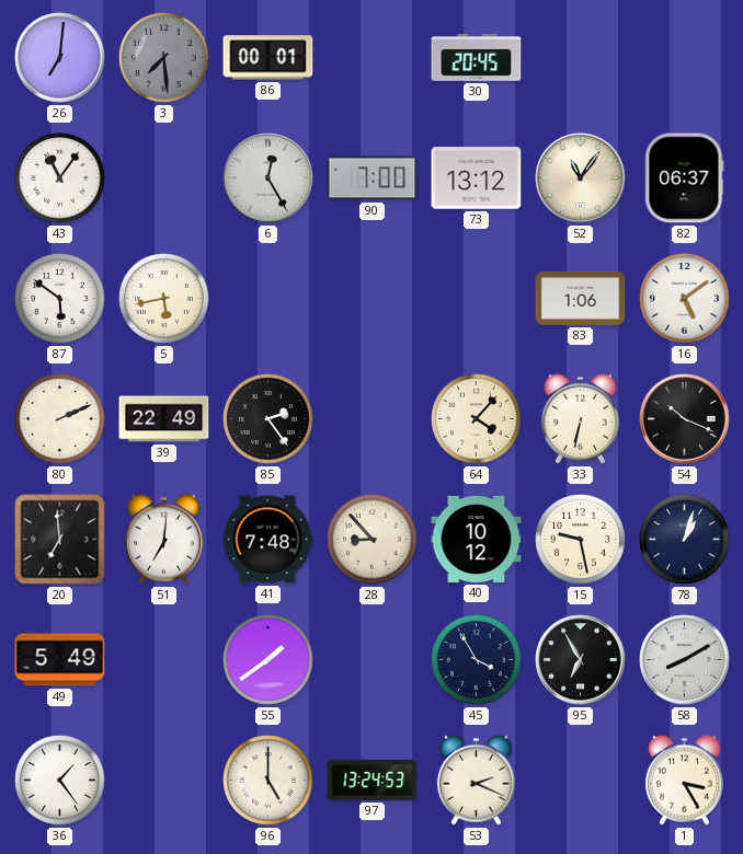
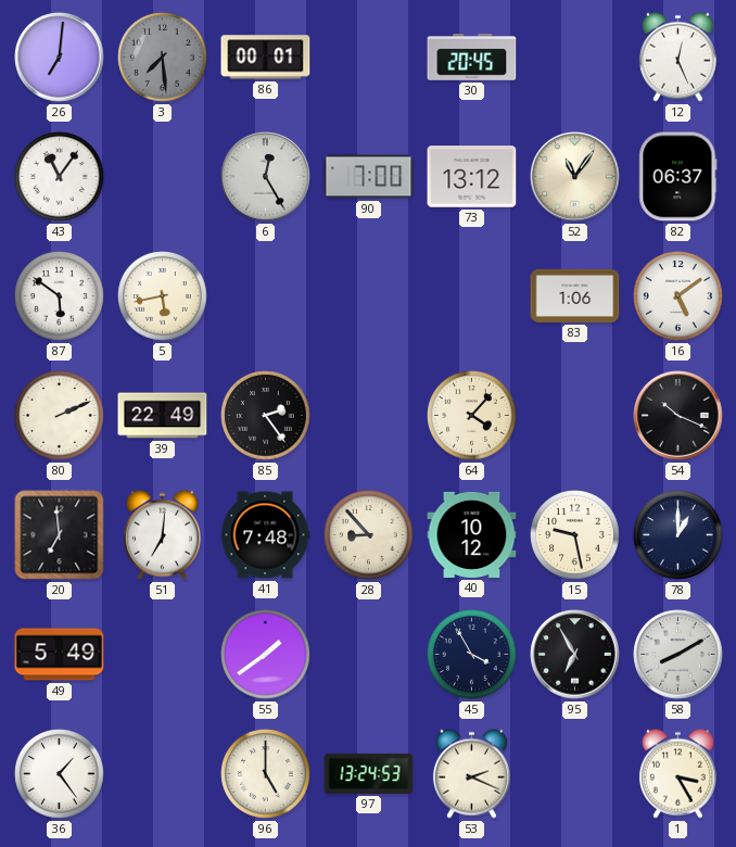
12: none -> 12:26 (677, 56)
33: 6:32 -> none (580, 418)
78: 1:03 -> 1:00 (678, 535)
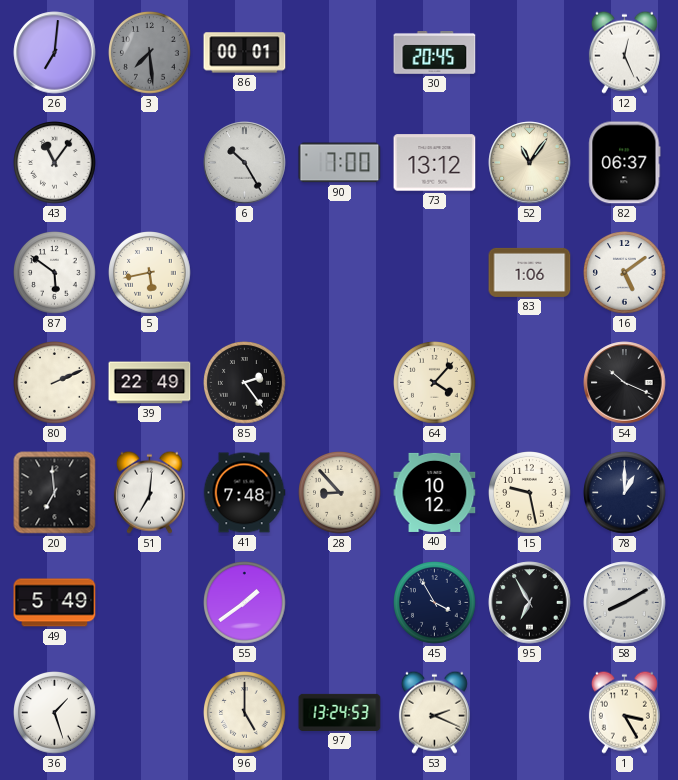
6: 12:25 -> 10:25 (245, 163)
36: 1:24 -> 1:27 (55, 713)
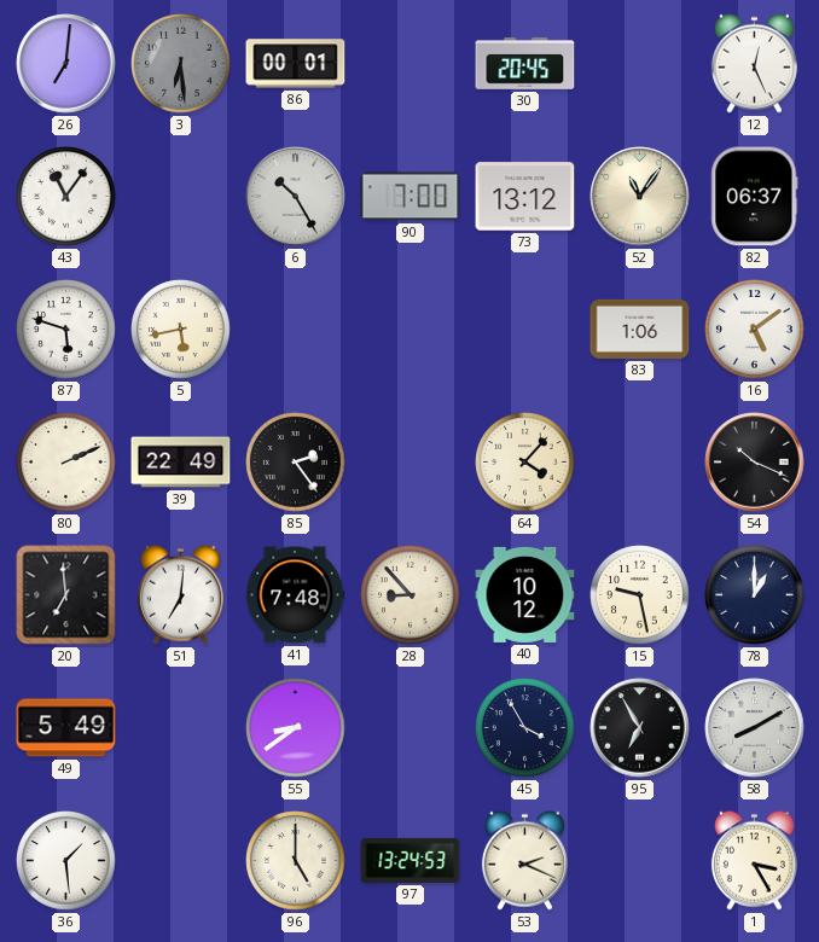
3: 7:29 -> 6:29 (181, 64)
87: 5:51 -> 5:48 (66, 330)
55: 1:39 -> 8:39 (296, 728)
36: 1:27 -> 1:29 (66, 861)
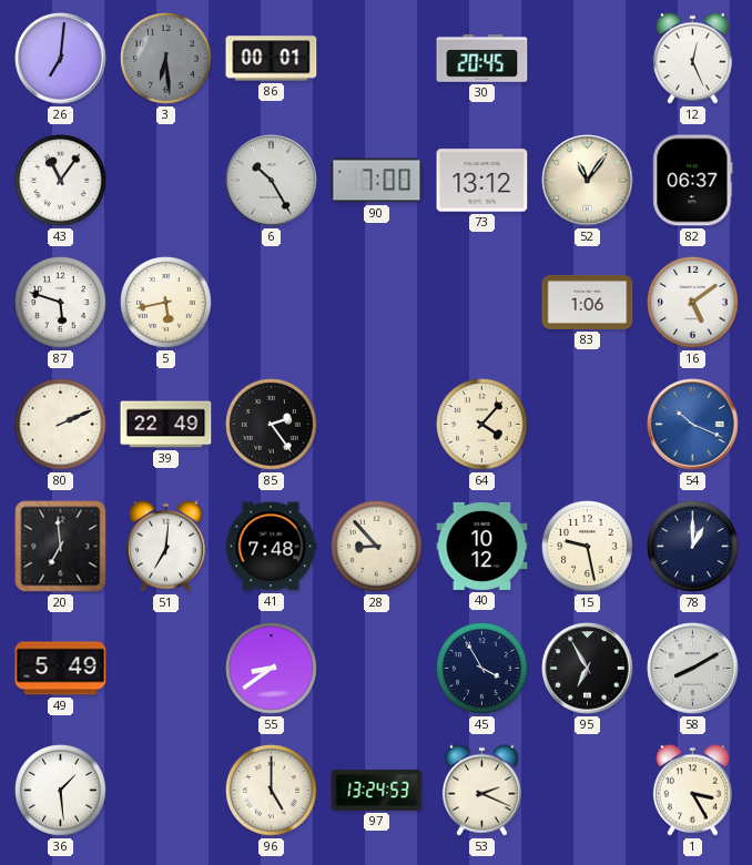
54 dial: black -> blue (693, 425)
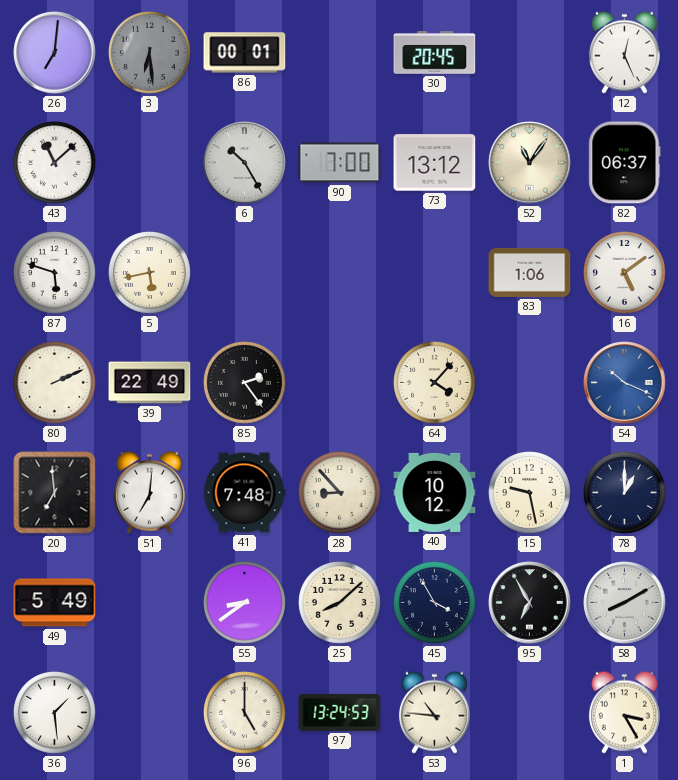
43: 11:06 -> 11:08 (55, 163)
25: none -> 8:08 (340, 603)
53: 2:19 -> 10:46 (434, 712)
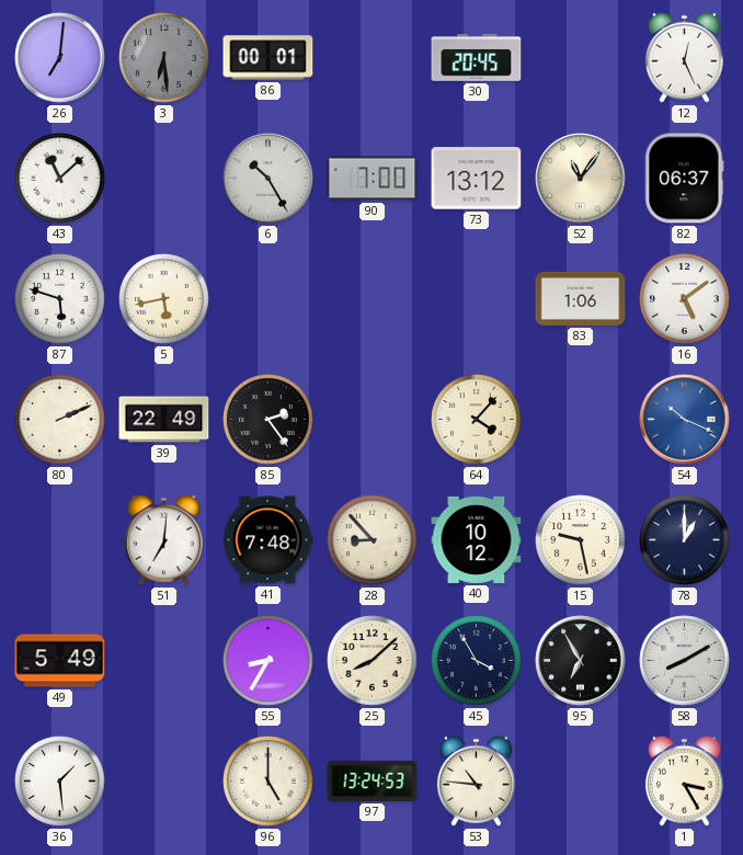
20: 6:59 -> none (55, 493)
55: 8:39 -> 8:35 (268, 661)
